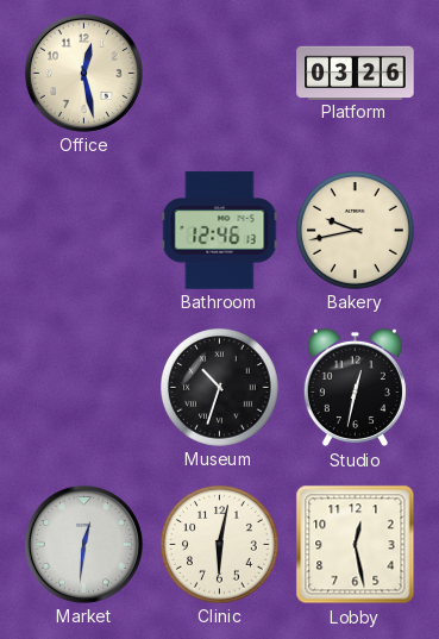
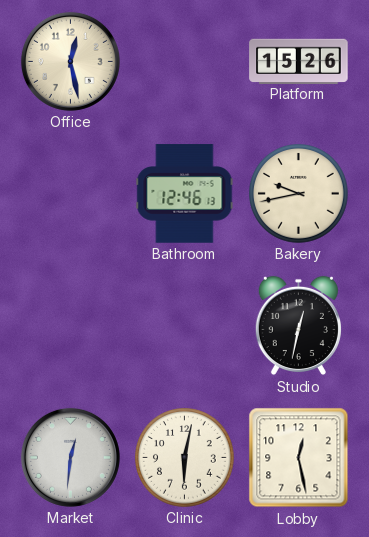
Platform: 03:26 -> 15:26 (299, 61)
Museum: 10:33 -> none (220, 388)
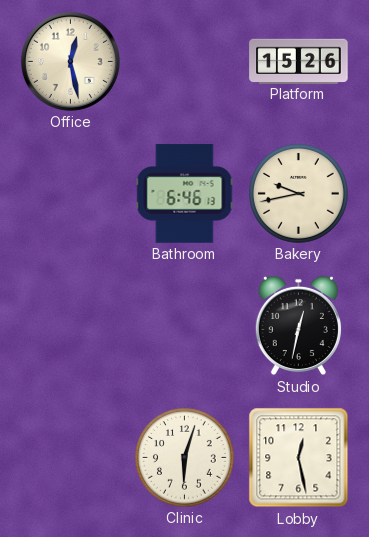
Bathroom: 12:46 -> 6:46 (185, 194)
Market: 12:31 -> none (70, 457)
Clinic: 6:02 -> 6:03 (185, 458)
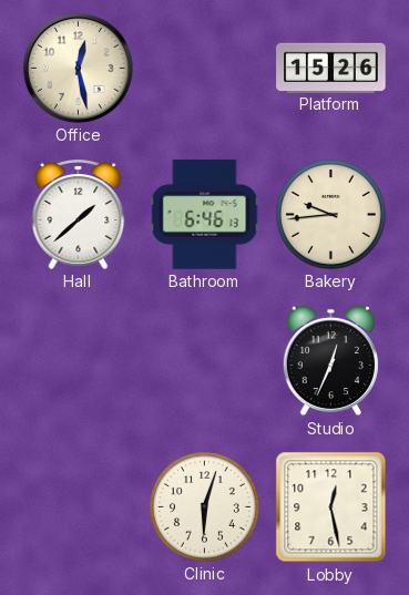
Hall: none -> 1:38 (79, 214)
Bakery: 9:43 -> 9:44 (331, 215)
Studio: 12:32 -> 12:34 (330, 361)
